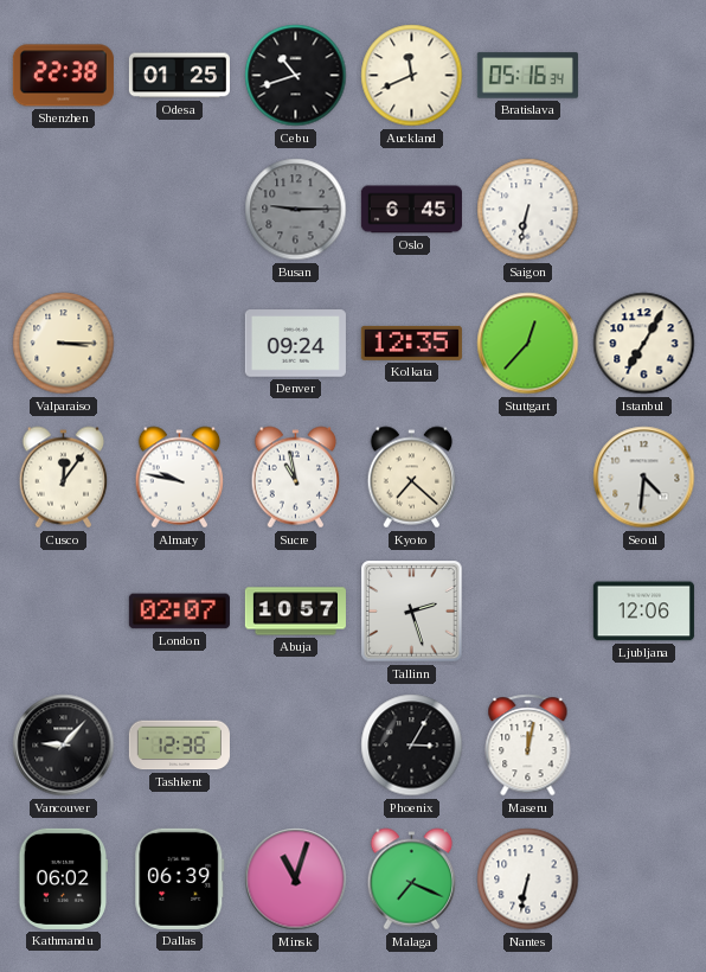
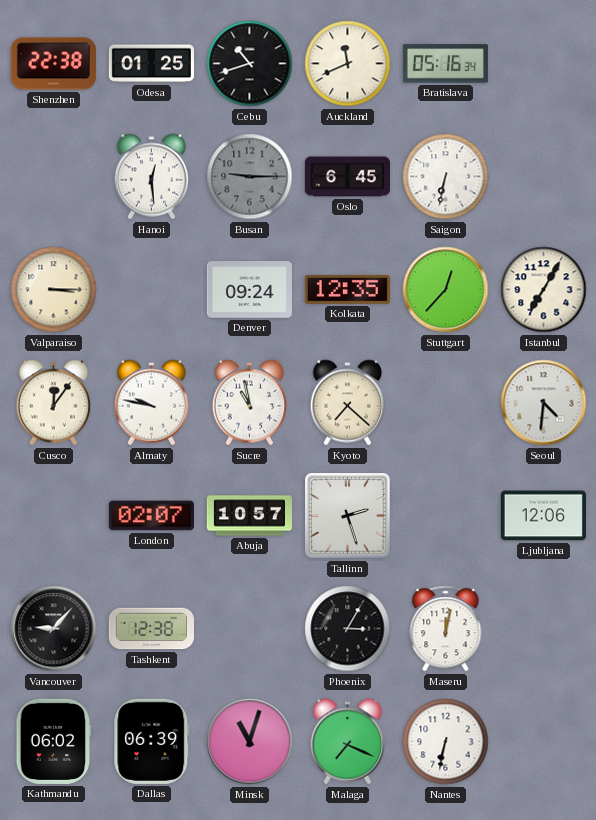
Hanoi: none -> 12:29 (152, 177)
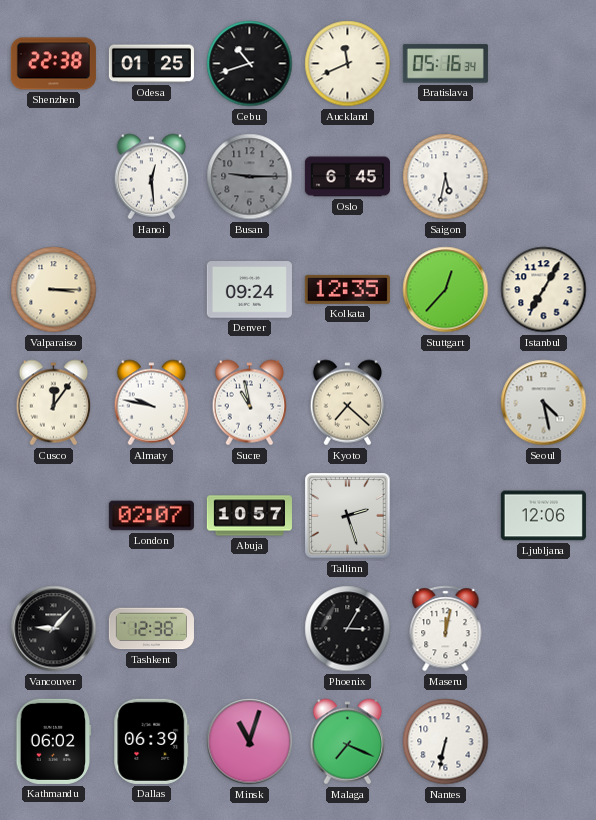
Saigon: 6:32 -> 5:32 (446, 177)
Seoul: 4:31 -> 4:28 (544, 403)
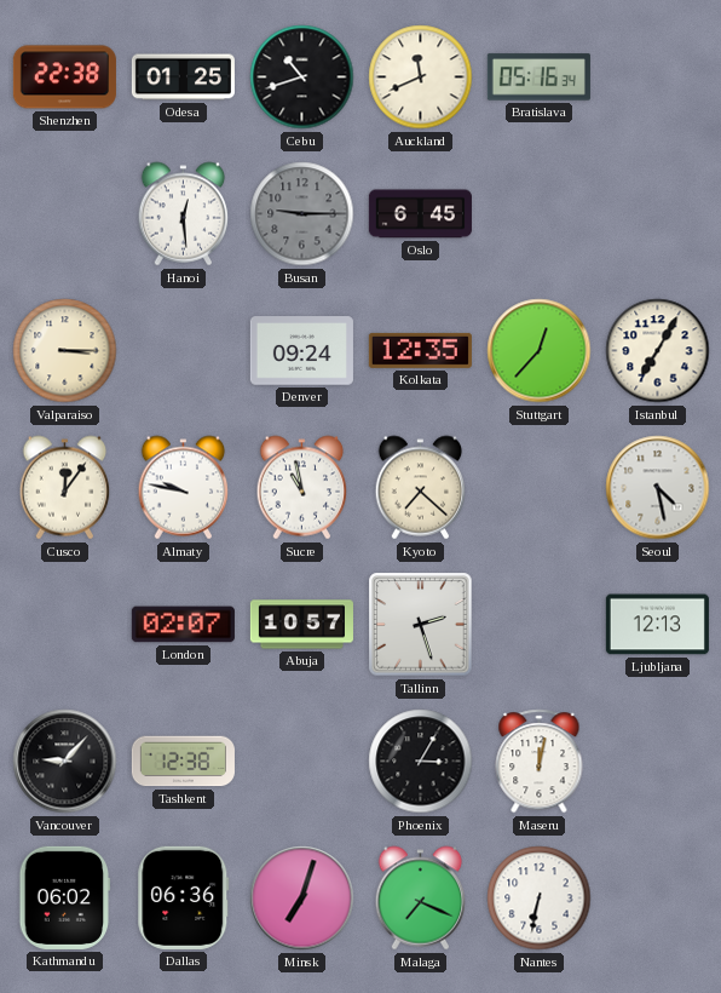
Saigon: 5:32 -> none (446, 177)
Ljubljana: 12:06 -> 12:13 (657, 625)
Dallas: 06:39 -> 06:36 (184, 897)
Minsk: 11:03 -> 7:03 (302, 899)
